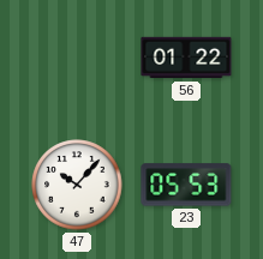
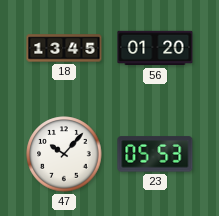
18: none -> 13:45 (64, 48)
56: 01:22 -> 01:20 (155, 48)
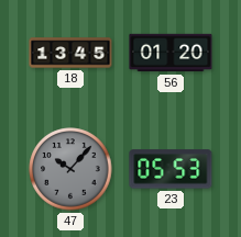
47 dial: white -> grey (70, 169)
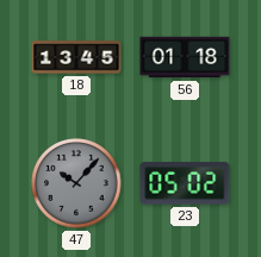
56: 01:20 -> 01:18 (185, 57)
23: 05:53 -> 05:02 (185, 183)
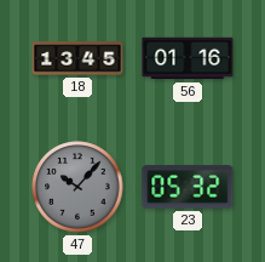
56: 01:18 -> 01:16 (188, 58)
23: 05:02 -> 05:32 (188, 187)
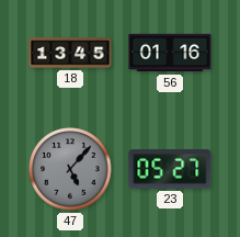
47: 10:07 -> 5:07 (70, 169)
23: 05:32 -> 05:27 (170, 169)
